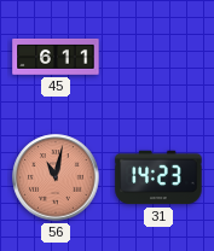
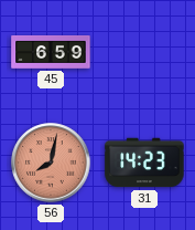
45: 6:11 -> 6:59 (51, 53)
56: 11:02 -> 8:02 (51, 163)
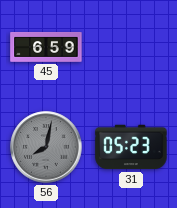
56 dial: salmon -> grey (46, 147)
31: 14:23 -> 05:23 (131, 147)
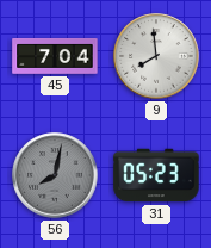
45: 6:59 -> 7:04 (55, 57)
9: none -> 7:59 (156, 56)
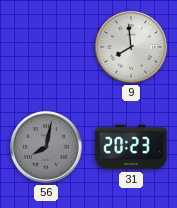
45: 7:04 -> none (55, 57)
31: 05:23 -> 20:23 (131, 147)
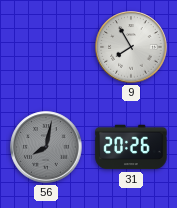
9: 7:59 -> 7:55 (131, 47)
31: 20:23 -> 20:26 (131, 147)
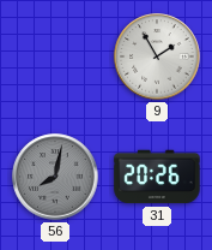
9: 7:55 -> 1:55 (157, 56)
